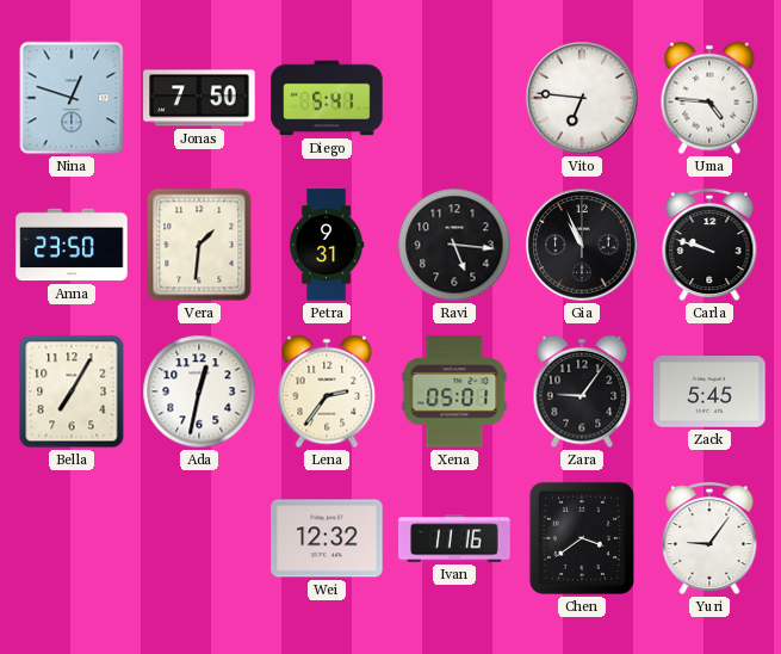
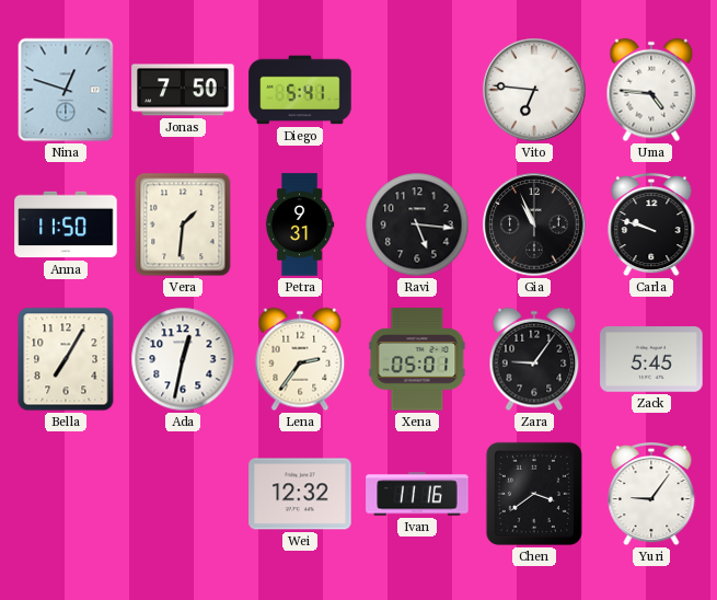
Anna: 23:50 -> 11:50 (66, 224)
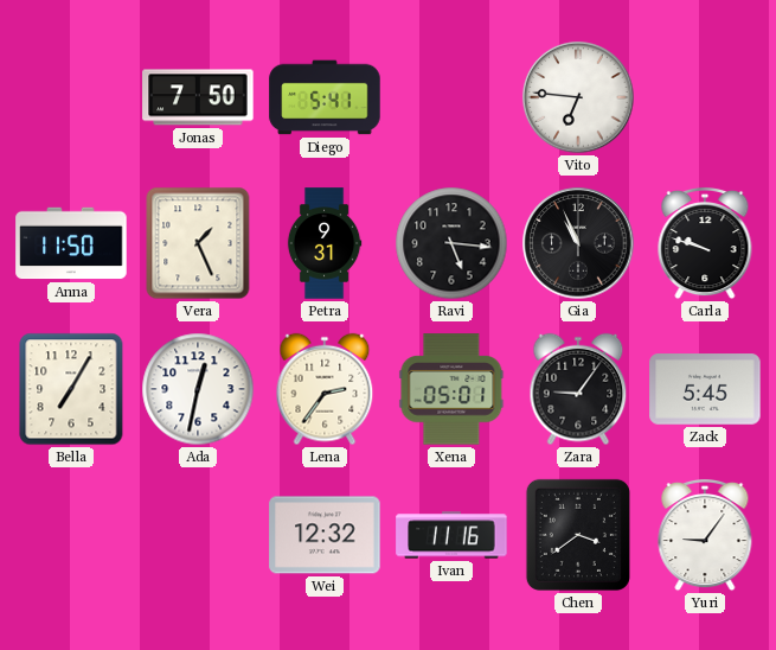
Nina: 12:48 -> none (66, 90)
Uma: 4:46 -> none (651, 90)
Vera: 1:31 -> 1:26 (198, 243)
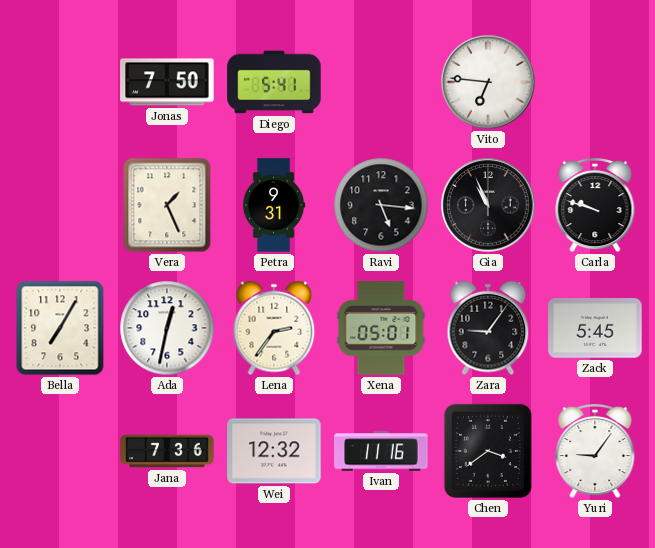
Anna: 11:50 -> none (71, 243)
Jana: none -> 7:36 (167, 451)
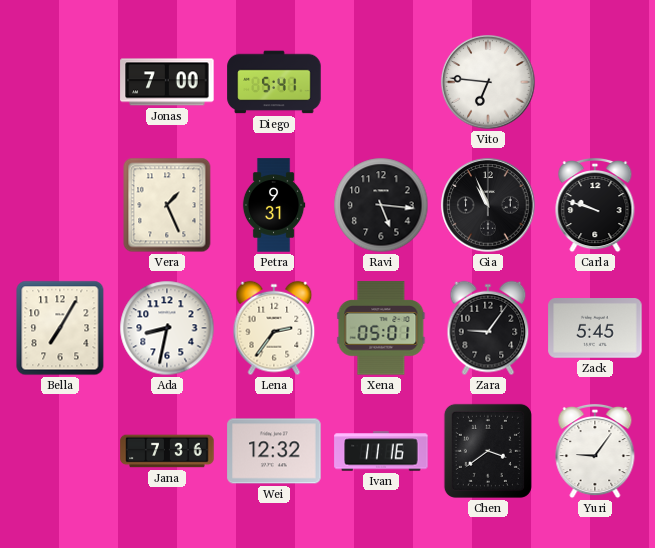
Jonas: 7:50 -> 7:00 (167, 82)
Ada: 12:32 -> 8:32 (167, 328)
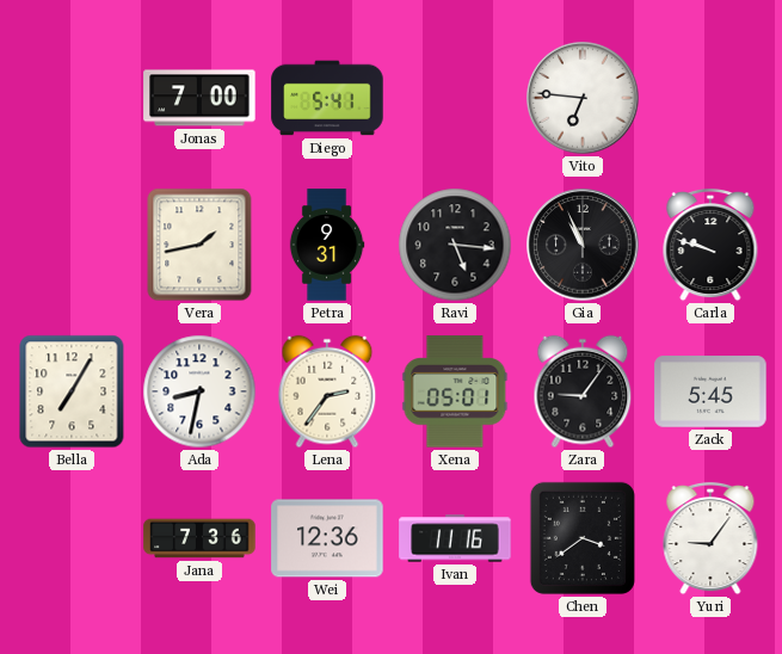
Vera: 1:26 -> 1:43 (199, 245)
Wei: 12:32 -> 12:36 (327, 538)
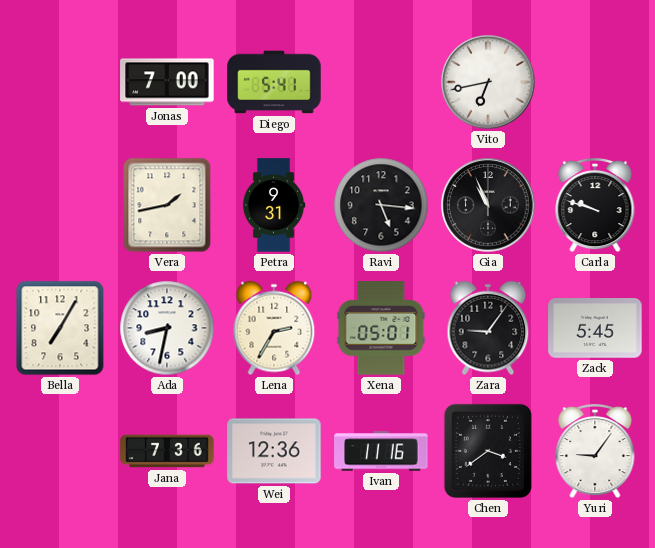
Vito: 6:46 -> 6:43 (488, 82)
Lena: 2:36 -> 2:35 (274, 328)
